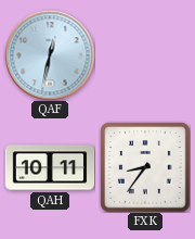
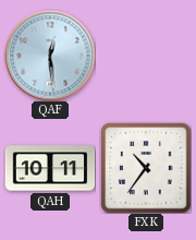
QAF: 12:32 -> 12:29 (50, 56)
FXK: 8:36 -> 10:36 (146, 168)
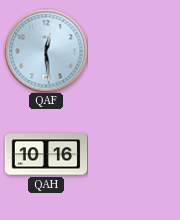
QAH: 10:11 -> 10:16 (46, 154)
FXK: 10:36 -> none (146, 168)
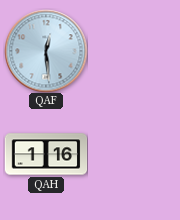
QAH: 10:16 -> 1:16 (46, 154)
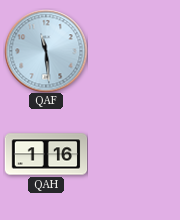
QAF: 12:29 -> 11:29 (46, 51)
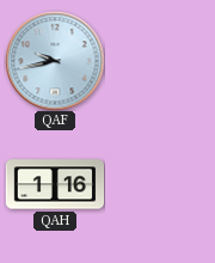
QAF: 11:29 -> 9:43 (55, 61)
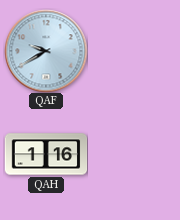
QAF: 9:43 -> 9:40 (46, 51)
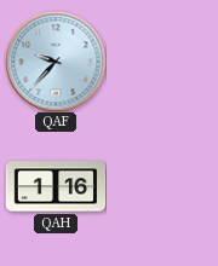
QAF: 9:40 -> 9:37 (56, 62)
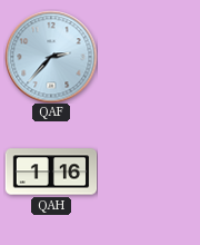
QAF: 9:37 -> 2:37 (51, 57)
